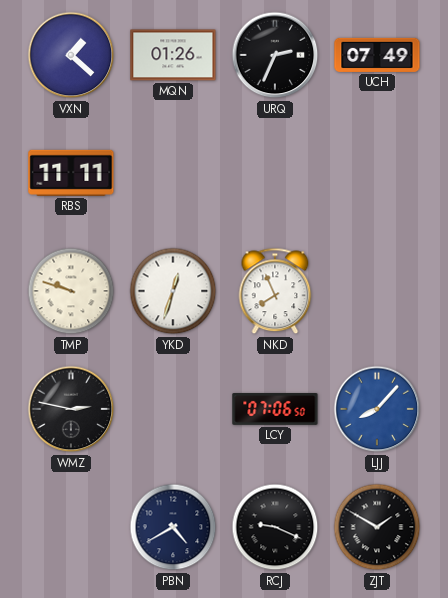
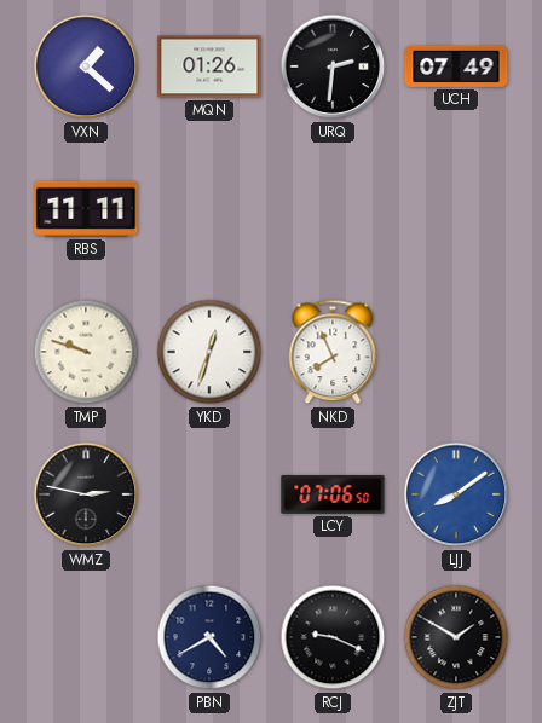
URQ: 2:34 -> 2:31 (333, 66)
LJJ: 8:07 -> 8:09 (456, 494)
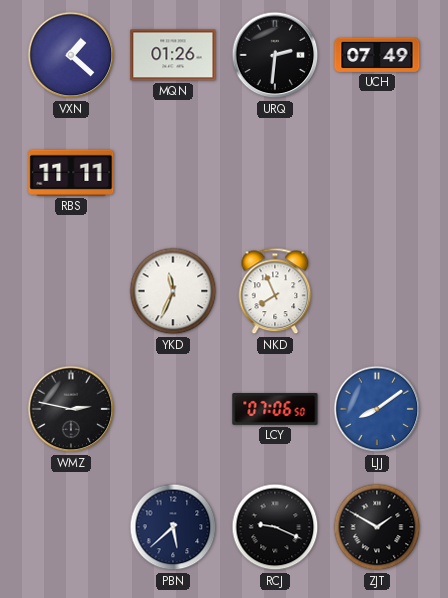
TMP: 9:48 -> none (86, 352)
YKD: 12:33 -> 11:34 (173, 291)
PBN: 4:40 -> 5:38 (173, 527)
